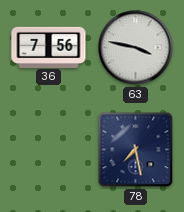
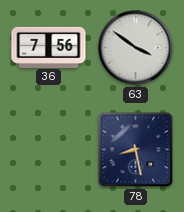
63: 3:47 -> 3:51 (136, 48)
78: 7:28 -> 8:28 (136, 150)
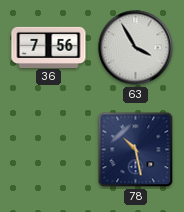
63: 3:51 -> 3:55 (136, 48)
78: 8:28 -> 10:28 (136, 150)
